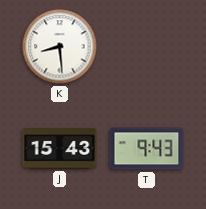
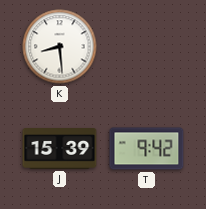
J: 15:43 -> 15:39 (60, 149)
T: 9:43 -> 9:42 (147, 149)
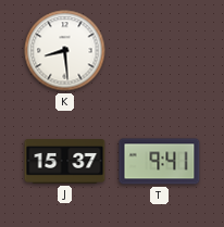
J: 15:39 -> 15:37 (65, 162)
T: 9:42 -> 9:41 (160, 162)
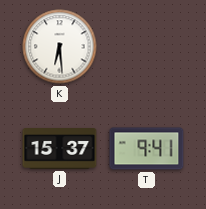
K: 8:29 -> 6:29 (60, 47)
